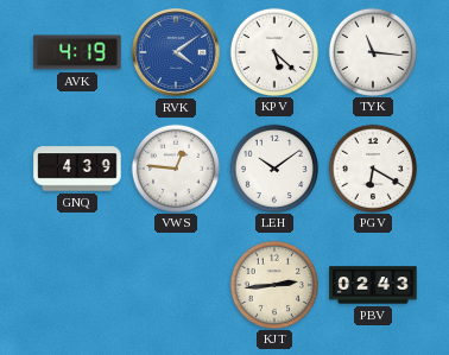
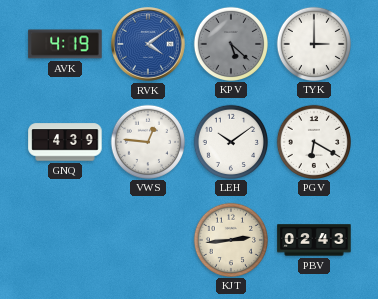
KPV dial: white -> grey (230, 43)
TYK: 11:16 -> 3:00 (313, 43)
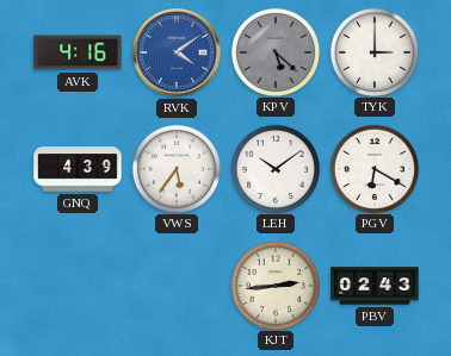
AVK: 4:19 -> 4:16 (78, 52)
VWS: 12:46 -> 5:36 (175, 168)
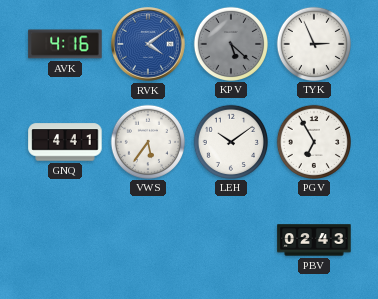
TYK: 3:00 -> 2:56 (313, 43)
GNQ: 4:39 -> 4:41 (65, 142)
PGV: 6:20 -> 6:55 (313, 141)
KJT: 2:44 -> none (274, 285)
